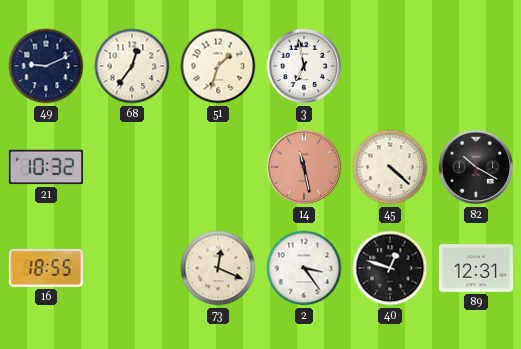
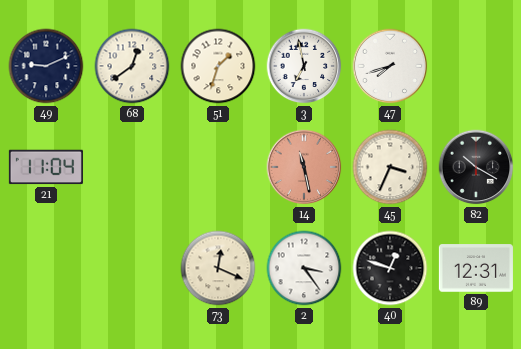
68: 12:36 -> 12:39 (132, 66)
47: none -> 7:42 (390, 66)
21: 10:32 -> 11:04 (46, 167)
45: 4:22 -> 3:34 (390, 167)
16: 18:55 -> none (46, 268)
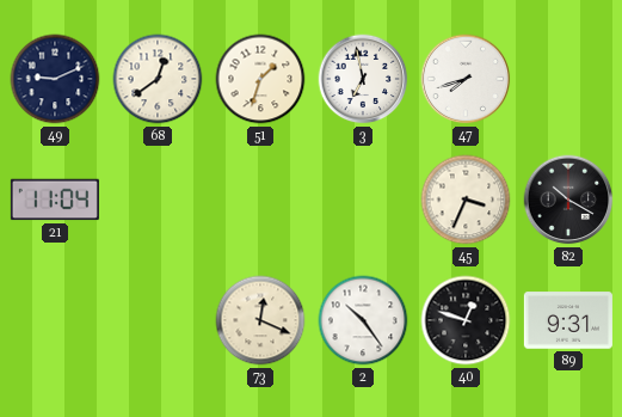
14: 11:28 -> none (304, 167)
2: 3:24 -> 10:24 (363, 320)
89: 12:31 -> 9:31 (568, 320)
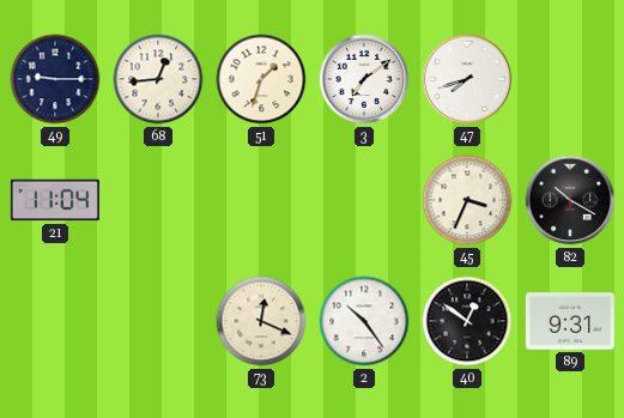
49: 9:11 -> 9:15 (55, 79)
68: 12:39 -> 12:44 (158, 79)
3: 6:58 -> 7:09 (364, 79)
40: 12:48 -> 12:51 (467, 321)
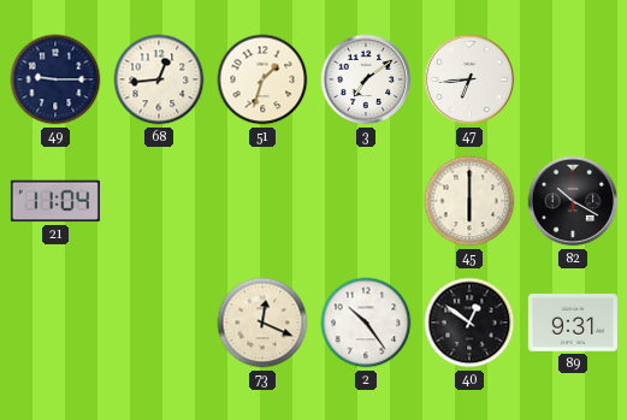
47: 7:42 -> 6:44 (469, 79)
45: 3:34 -> 6:00 (469, 201)
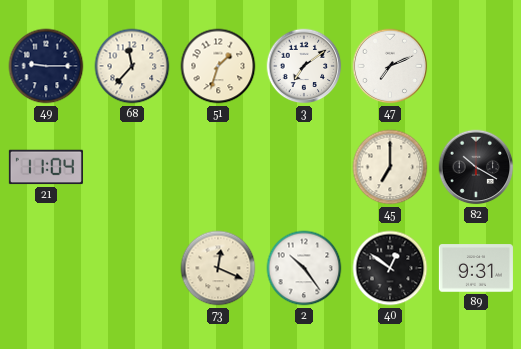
68: 12:44 -> 11:37 (132, 66)
47: 6:44 -> 7:11 (390, 66)
45: 6:00 -> 7:00 (390, 167)
